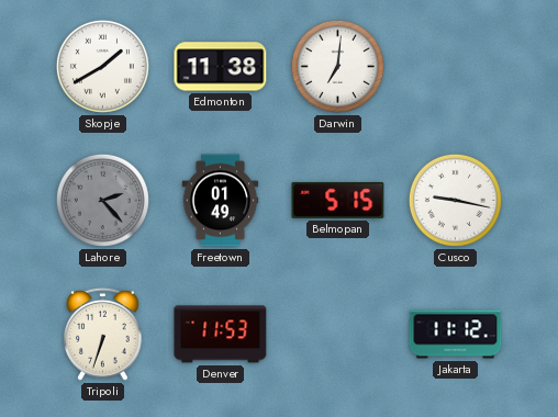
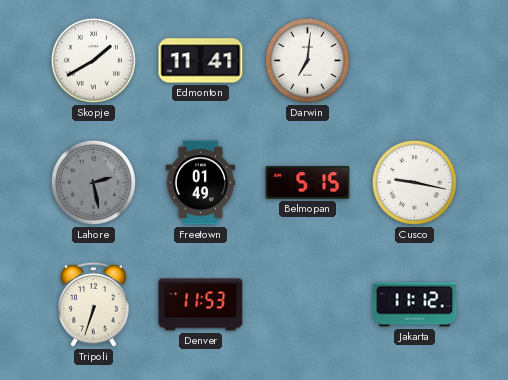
Edmonton: 11:38 -> 11:41 (201, 61)
Lahore: 2:23 -> 2:28 (93, 182)
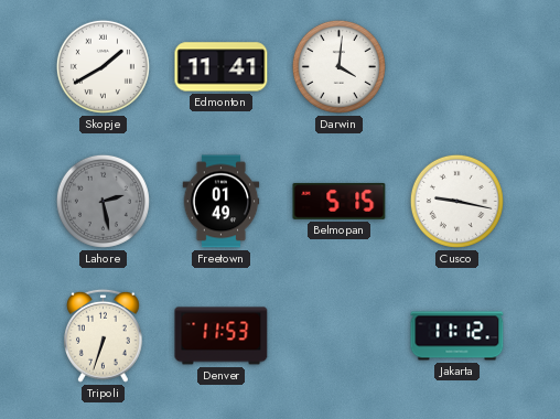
Darwin: 7:01 -> 4:01 (338, 66)
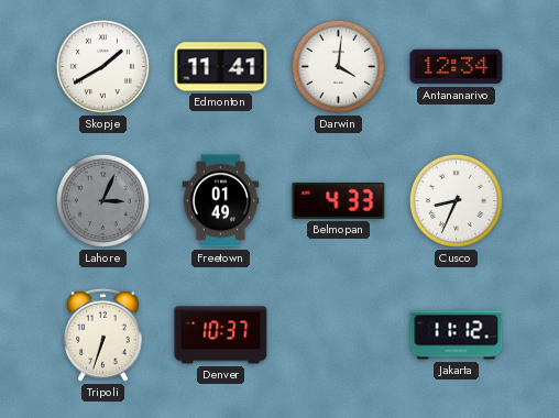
Antananarivo: none -> 12:34 (457, 67)
Lahore: 2:28 -> 3:04 (102, 200)
Belmopan: 5:15 -> 4:33 (339, 200)
Cusco: 9:17 -> 8:34 (456, 200)
Denver: 11:53 -> 10:37 (221, 335)
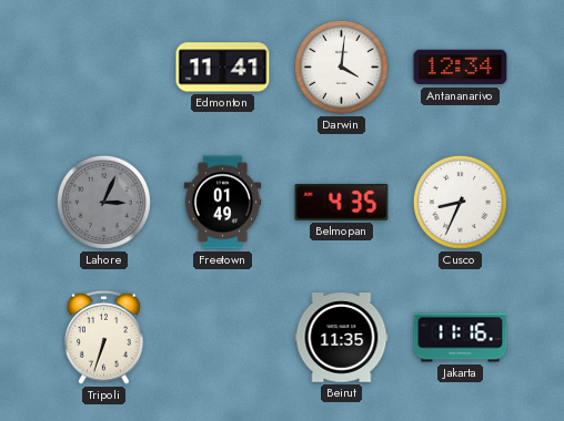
Skopje: 1:40 -> none (102, 66)
Belmopan: 4:33 -> 4:35 (342, 202)
Denver: 10:37 -> none (221, 335)
Beirut: none -> 11:35 (342, 338)
Jakarta: 11:12 -> 11:16 (461, 338)
